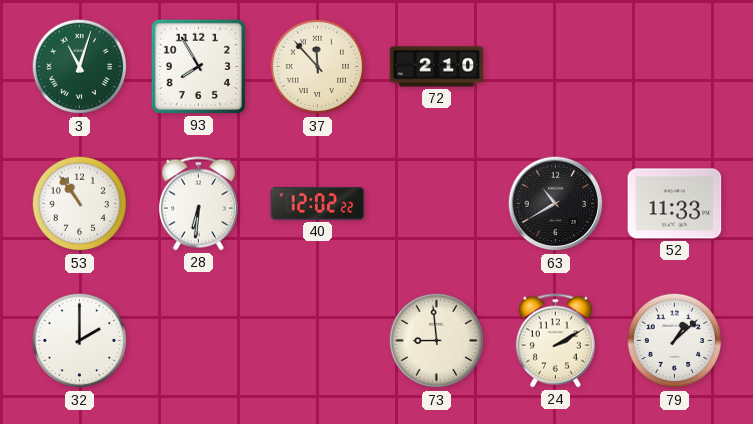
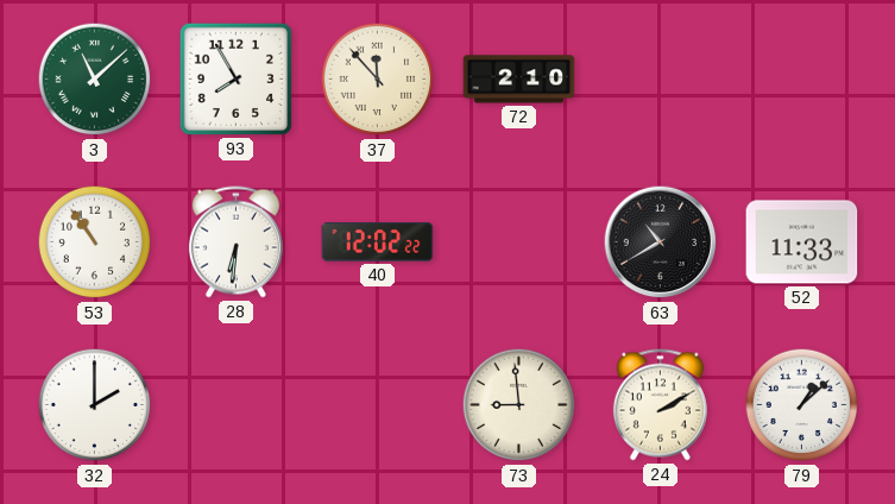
3: 11:03 -> 11:08 (95, 80)
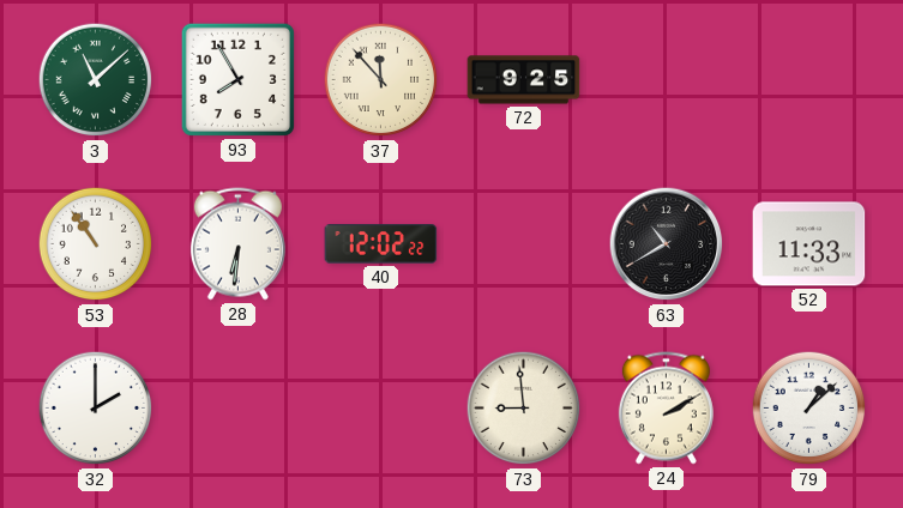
72: 2:10 -> 9:25 (524, 80)
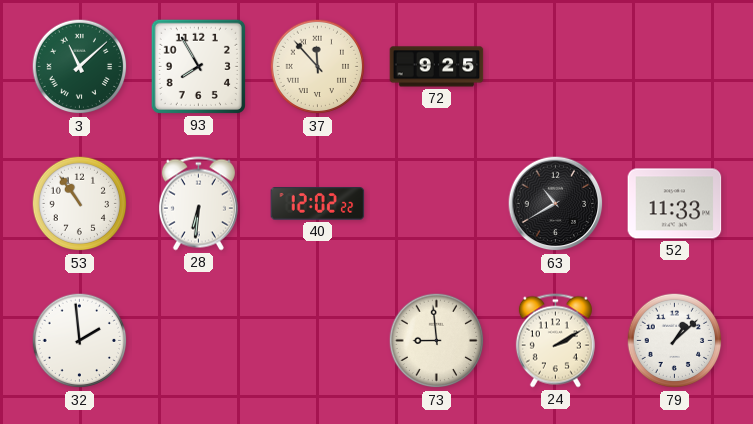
32: 2:00 -> 1:59 (80, 341)
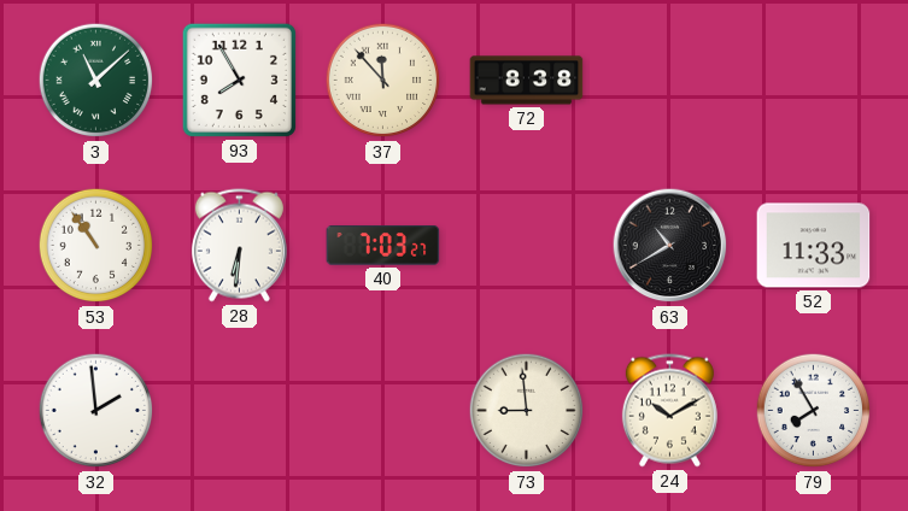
72: 9:25 -> 8:38 (527, 81)
40: 12:02 -> 7:03 (383, 246)
24: 2:10 -> 10:10 (669, 411)
79: 1:08 -> 7:55 (814, 411)
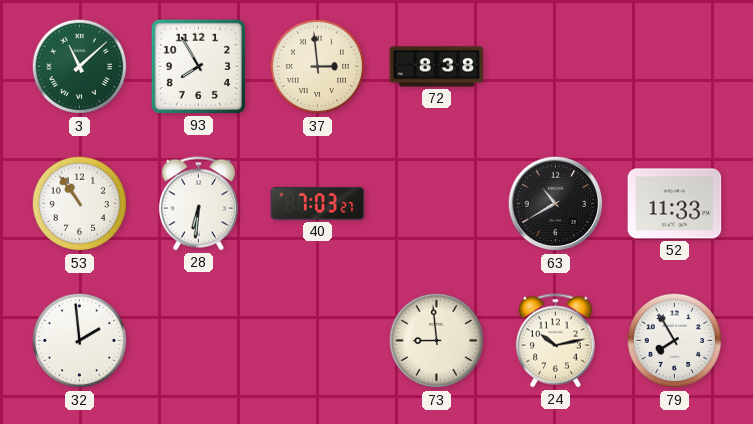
37: 11:53 -> 2:59 (318, 67)
24: 10:10 -> 10:13 (555, 341)
